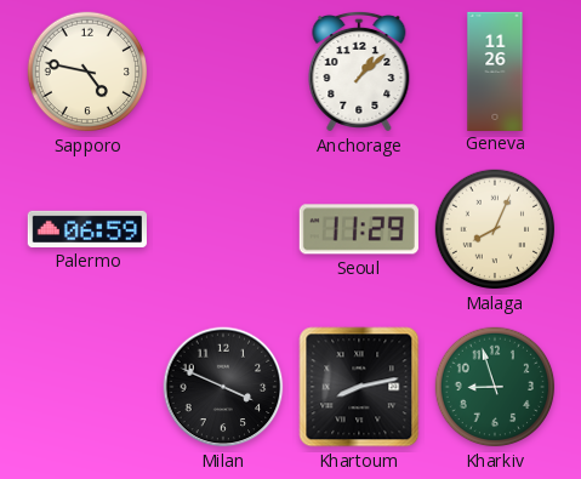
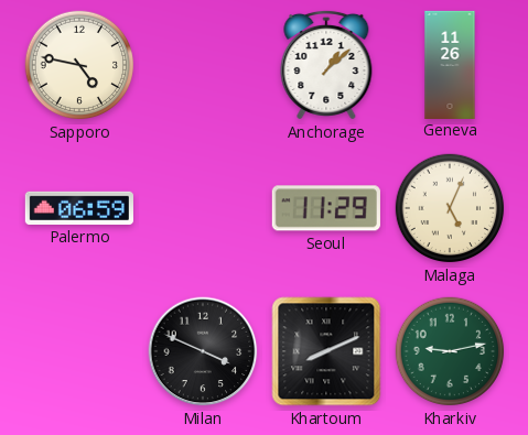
Malaga: 8:04 -> 5:04 (450, 208)
Khartoum: 8:13 -> 8:11 (326, 351)
Kharkiv: 8:57 -> 9:13 (450, 351)
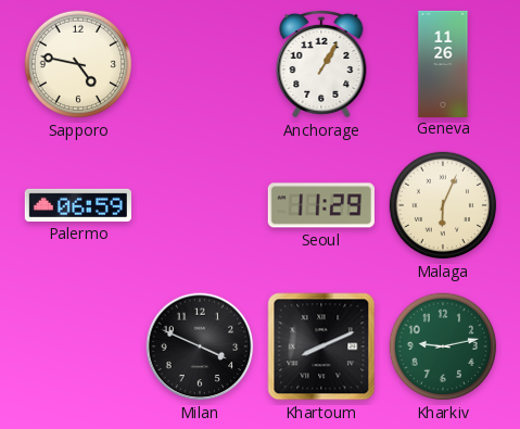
Anchorage: 1:08 -> 1:05 (321, 64)
Malaga: 5:04 -> 6:04 (443, 205)
